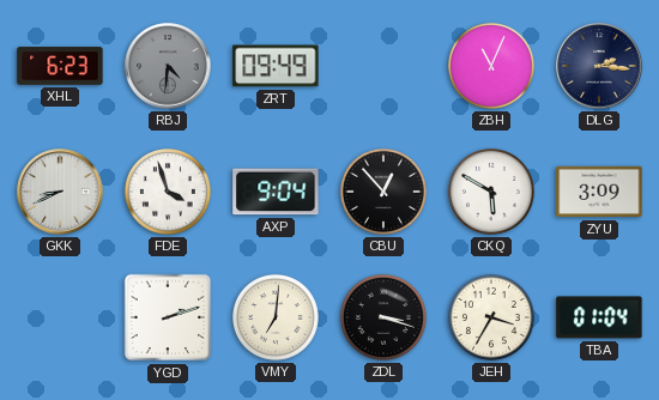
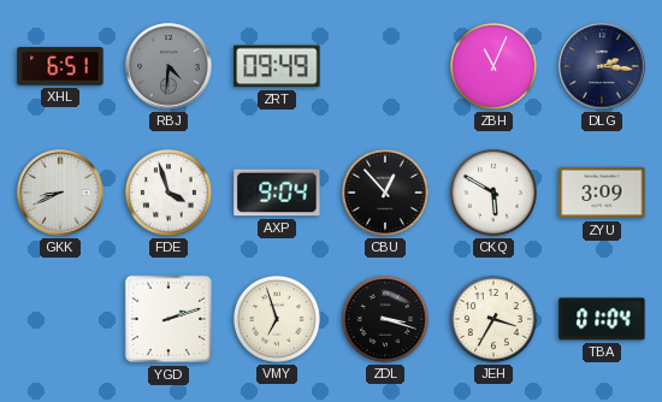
XHL: 6:23 -> 6:51 (60, 66)
VMY: 7:01 -> 6:57 (277, 319)
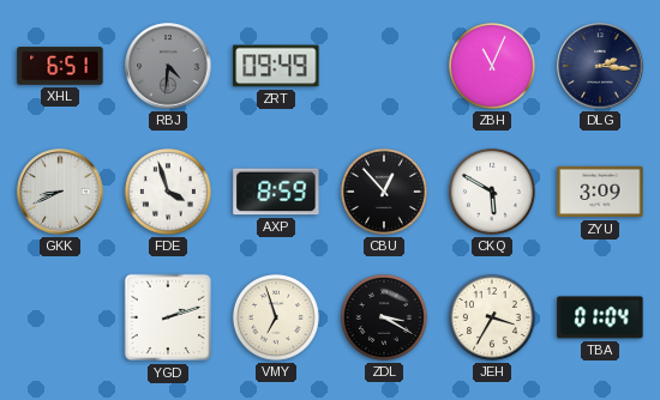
AXP: 9:04 -> 8:59 (276, 192)
ZDL: 3:18 -> 3:20 (384, 317)
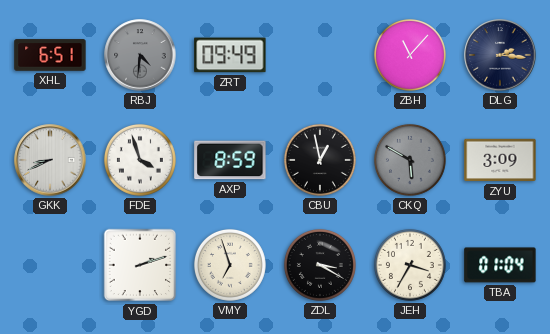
ZBH: 11:04 -> 11:07 (410, 55)
CBU: 12:53 -> 12:58 (320, 160)
CKQ dial: white -> grey (410, 160)
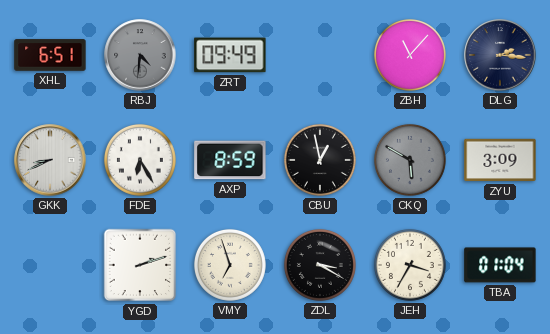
FDE: 3:57 -> 6:25 (140, 160)
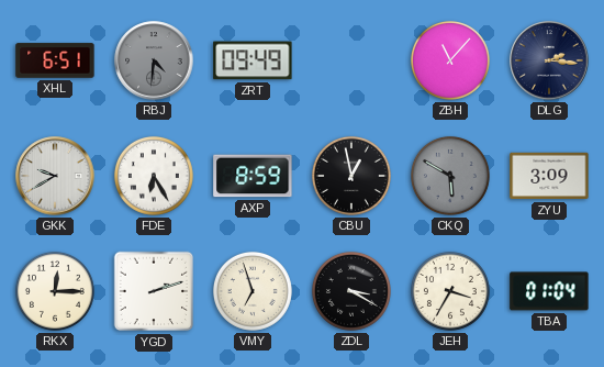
GKK: 8:41 -> 9:40 (55, 176)
RKX: none -> 12:15 (55, 291)
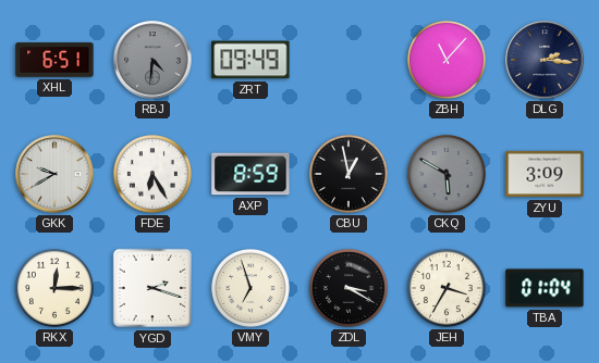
YGD: 2:12 -> 2:18 (152, 288)
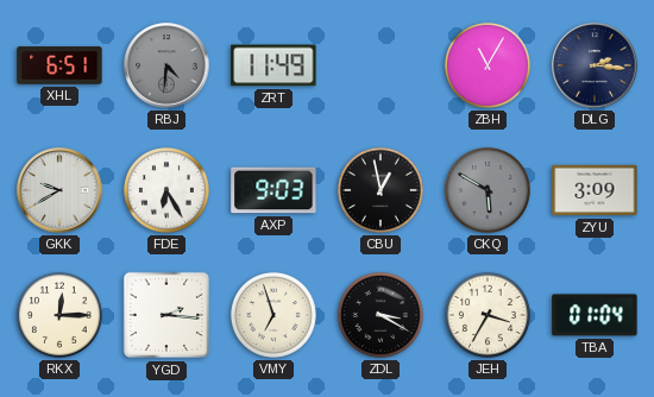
ZRT: 09:49 -> 11:49 (273, 65)
ZBH: 11:07 -> 11:05 (488, 65)
AXP: 8:59 -> 9:03 (273, 190)
YGD: 2:18 -> 2:16 (166, 315)
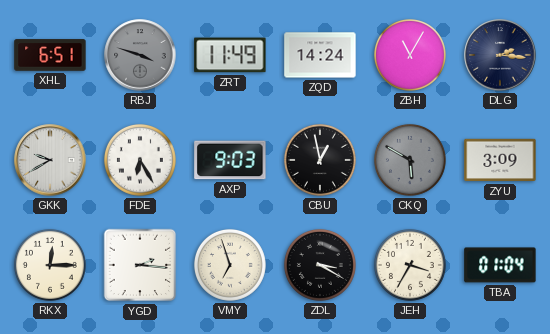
RBJ: 4:31 -> 3:48 (140, 55)
ZQD: none -> 14:24 (320, 55)
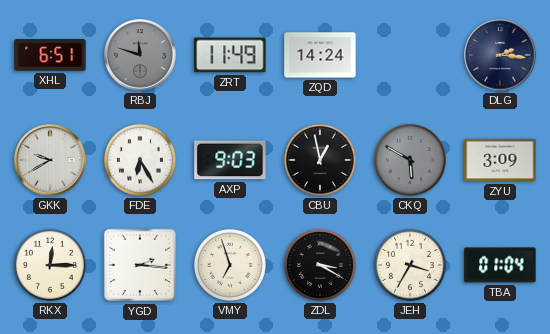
RBJ: 3:48 -> 11:48 (140, 55)
ZBH: 11:05 -> none (410, 55)
